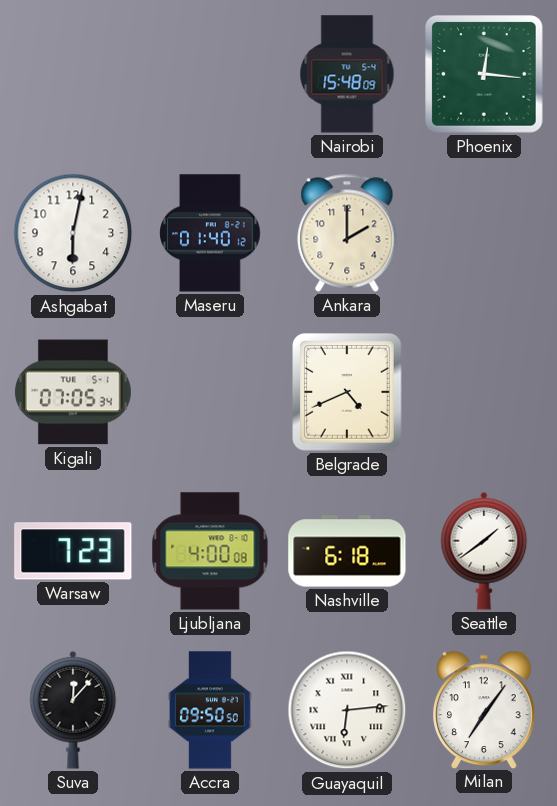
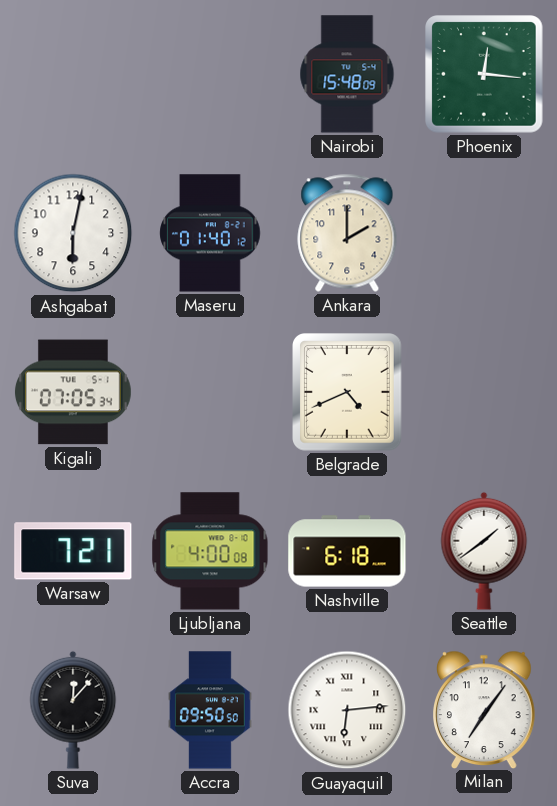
Warsaw: 7:23 -> 7:21 (73, 551)
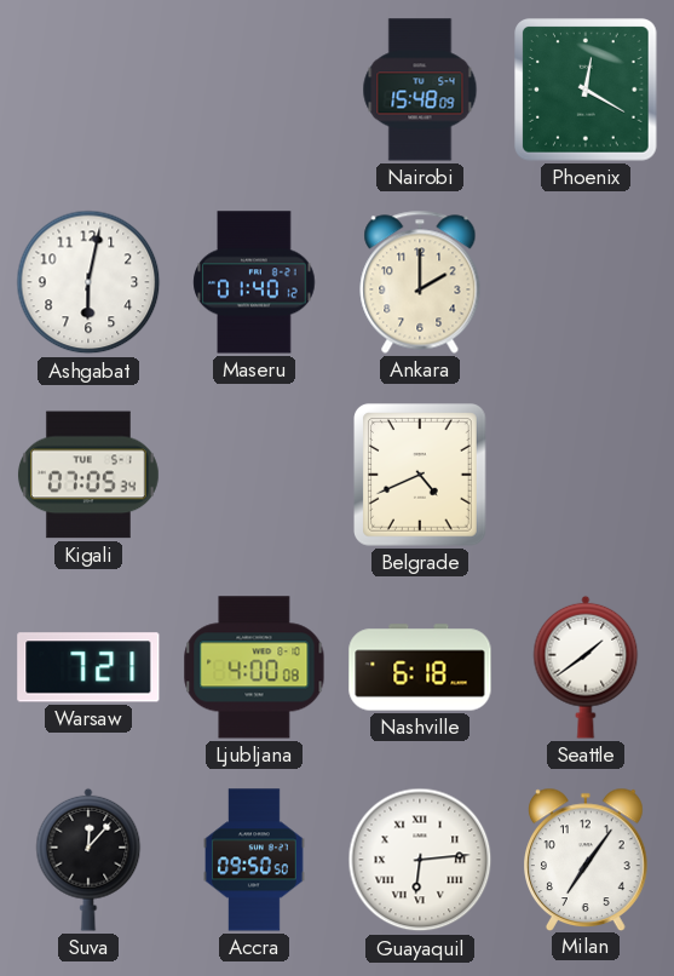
Phoenix: 12:16 -> 12:20 (586, 90)
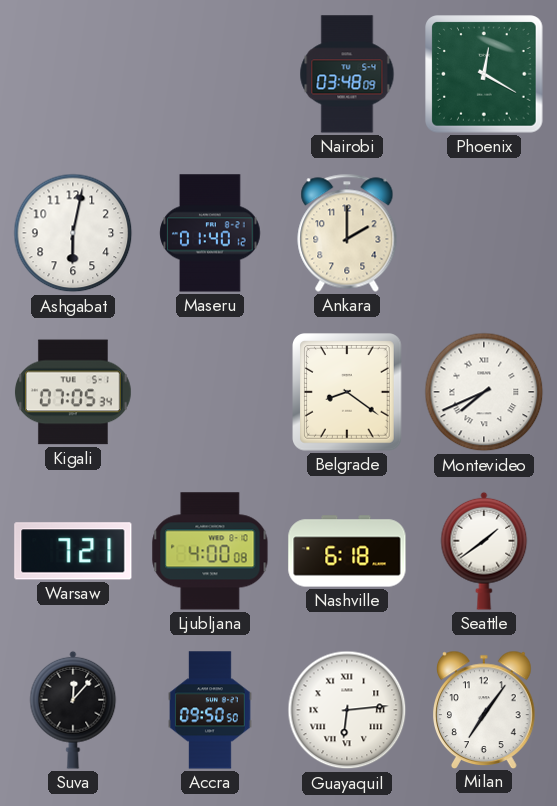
Nairobi: 15:48 -> 03:48 (347, 74)
Belgrade: 4:41 -> 8:21 (348, 393)
Montevideo: none -> 7:41 (484, 392)
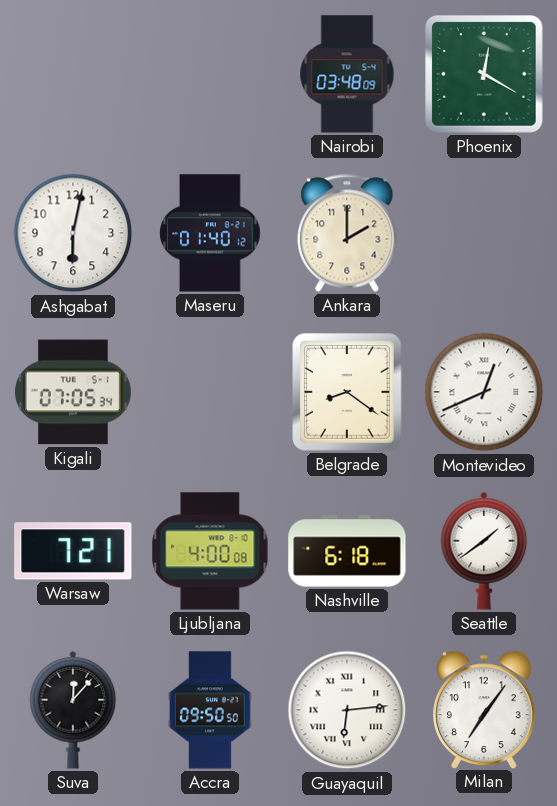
Montevideo: 7:41 -> 12:41 (484, 392)
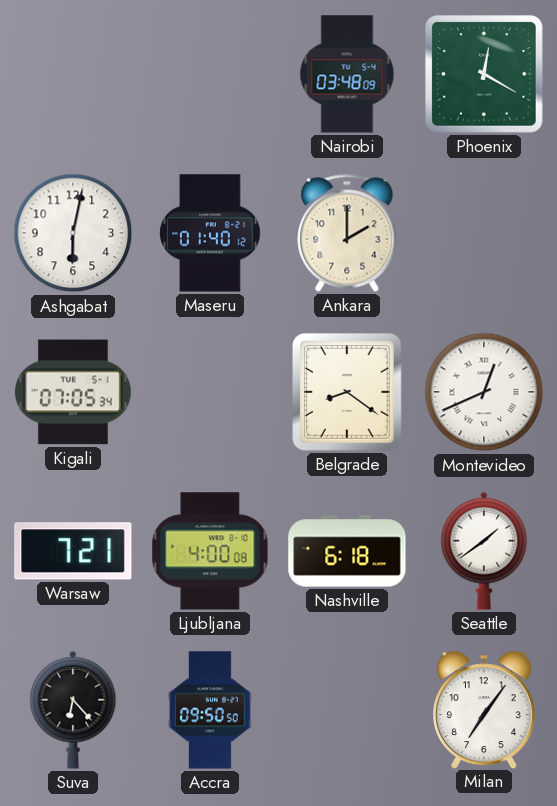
Suva: 12:07 -> 6:23 (73, 710)
Guayaquil: 6:14 -> none (347, 710)
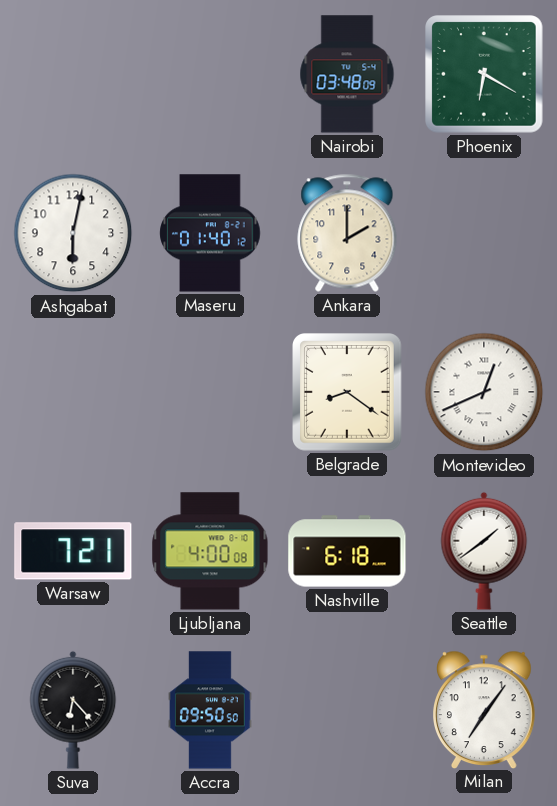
Phoenix: 12:20 -> 6:20 (484, 74)
Kigali: 07:05 -> none (73, 392)
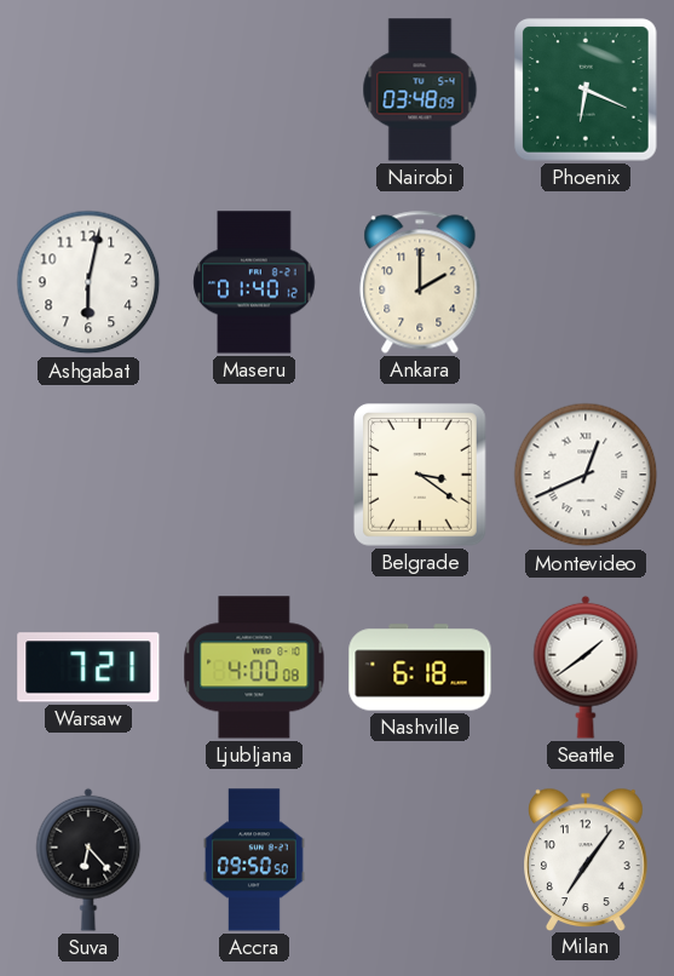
Phoenix: 6:20 -> 6:19 (586, 90)
Belgrade: 8:21 -> 3:21 (421, 476)
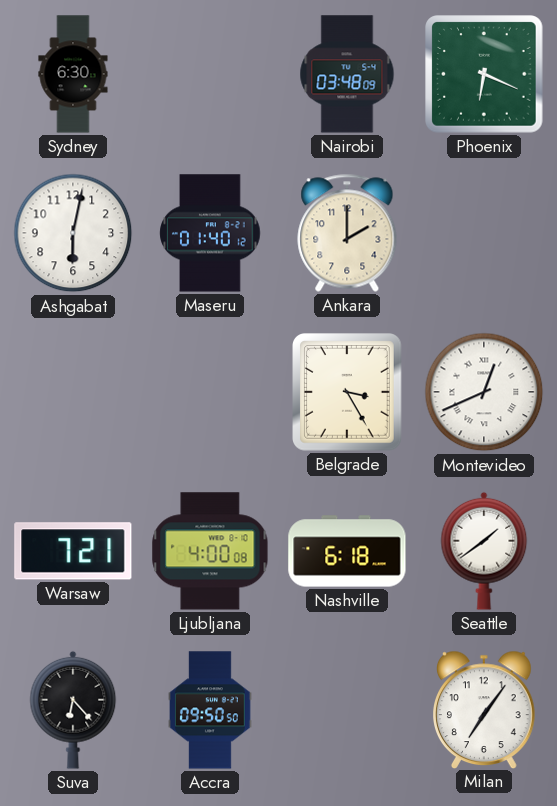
Sydney: none -> 6:30 (73, 74)
Belgrade: 3:21 -> 3:25 (348, 393)
